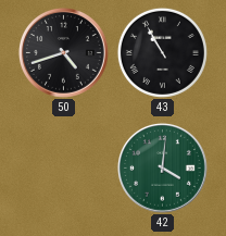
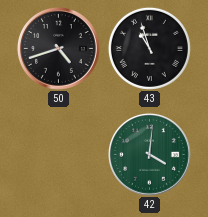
43: 10:55 -> 10:57 (149, 48)
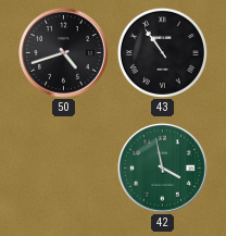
43: 10:57 -> 10:54 (162, 52)
42: 4:01 -> 3:58 (163, 169)
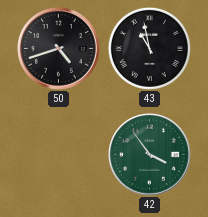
43: 10:54 -> 10:58 (149, 48)
42: 3:58 -> 3:54 (150, 155)
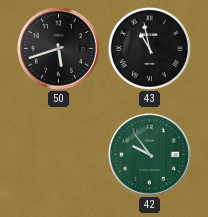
50: 4:42 -> 5:42 (59, 49)
42: 3:54 -> 9:54 (150, 155)
